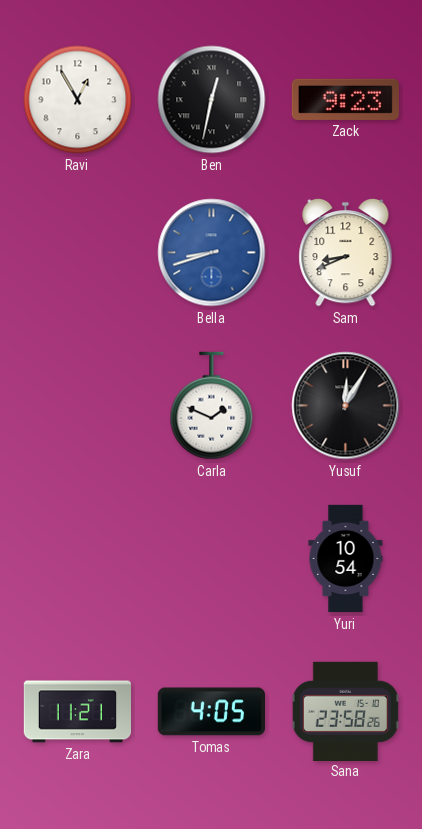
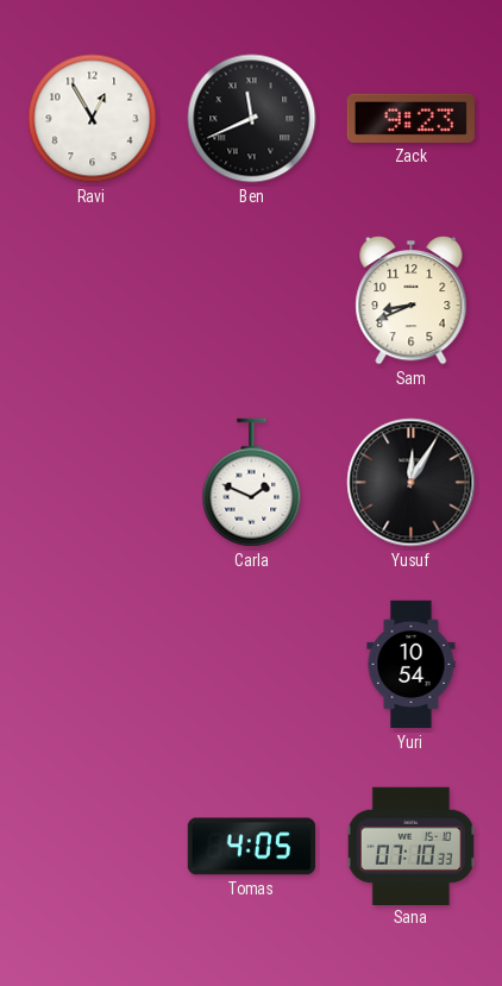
Ben: 12:32 -> 11:41 (252, 119)
Bella: 8:42 -> none (212, 253)
Zara: 11:21 -> none (77, 712)
Sana: 23:58 -> 07:10 (410, 846)
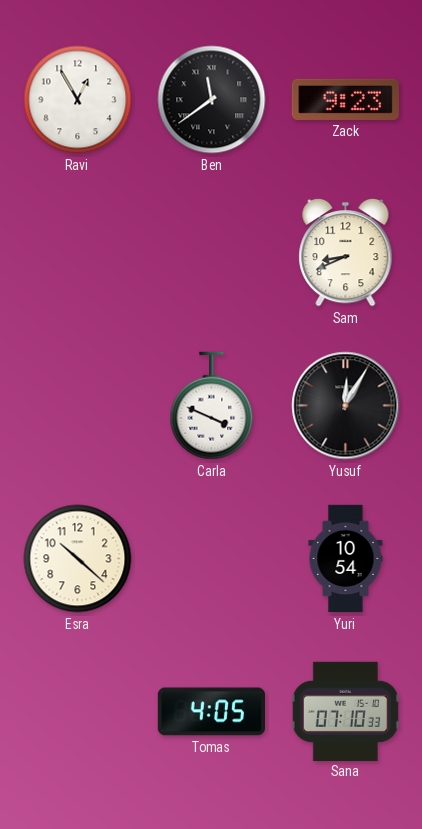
Ben: 11:41 -> 11:39 (212, 100)
Carla: 1:49 -> 3:49 (212, 406)
Esra: none -> 10:22 (78, 559)
